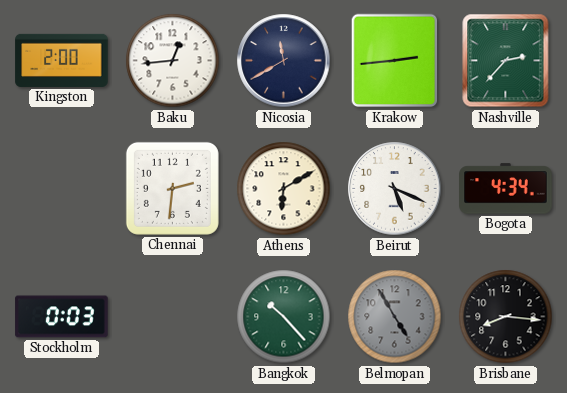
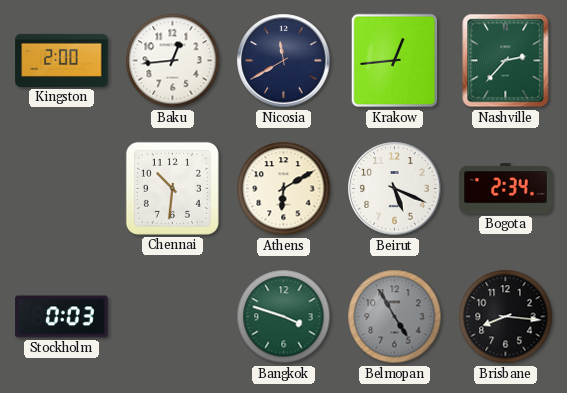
Krakow: 2:44 -> 12:44 (395, 61)
Chennai: 2:31 -> 10:31 (172, 188)
Bogota: 4:34 -> 2:34 (506, 189)
Bangkok: 10:23 -> 3:48 (284, 317)
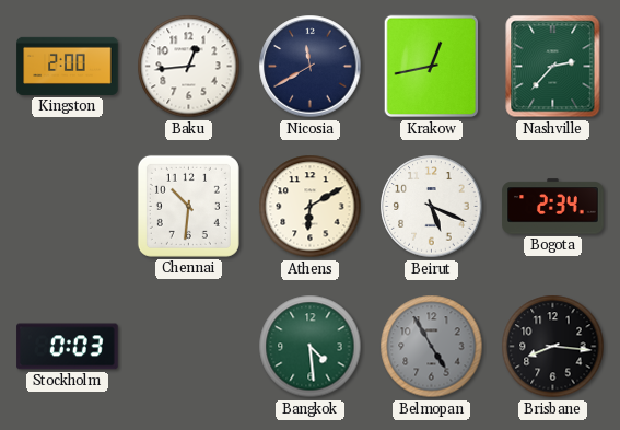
Krakow: 12:44 -> 12:43 (432, 67)
Bangkok: 3:48 -> 4:29 (311, 347)
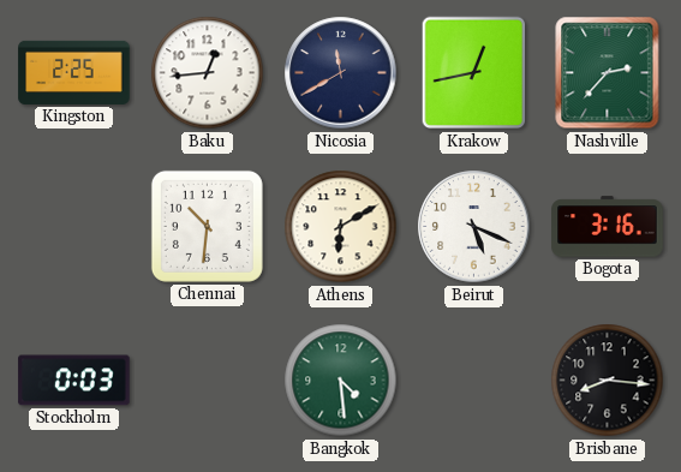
Kingston: 2:00 -> 2:25 (74, 72)
Bogota: 2:34 -> 3:16 (608, 227)
Belmopan: 4:55 -> none (432, 347)
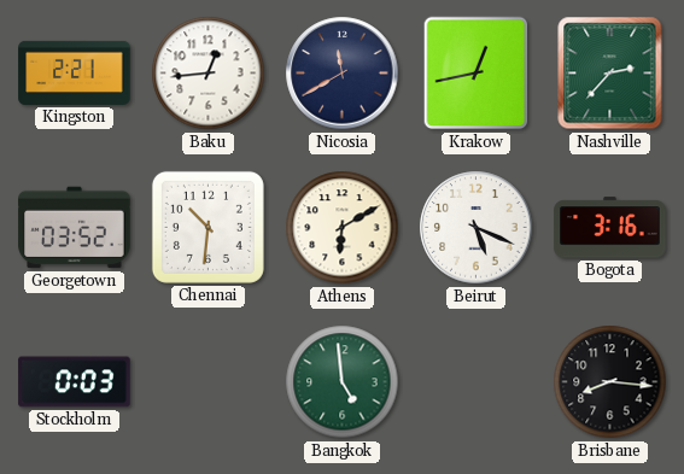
Kingston: 2:25 -> 2:21 (75, 72)
Georgetown: none -> 03:52 (75, 228)
Bangkok: 4:29 -> 4:59 (343, 382)
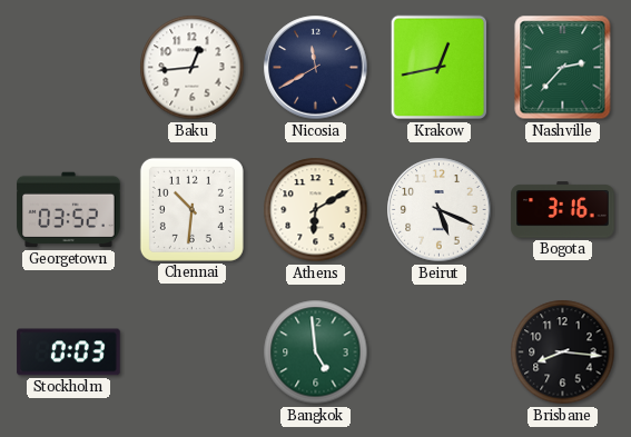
Kingston: 2:21 -> none (75, 72)
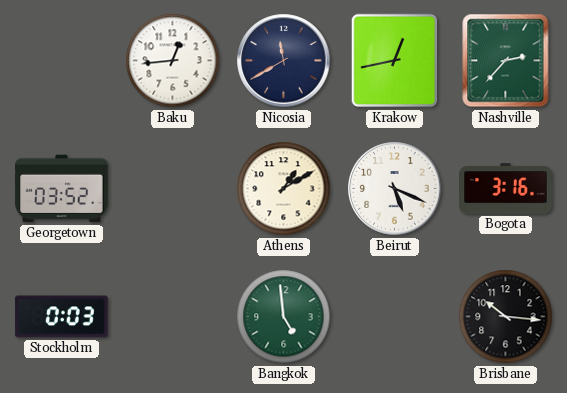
Chennai: 10:31 -> none (191, 209)
Athens: 6:10 -> 1:10 (284, 189)
Brisbane: 8:16 -> 10:16 (506, 317)
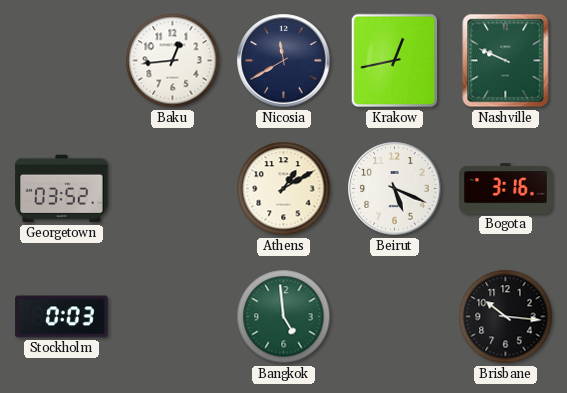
Nashville: 2:37 -> 9:49 (506, 61)
